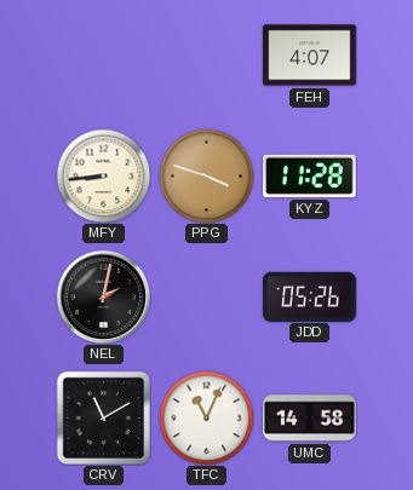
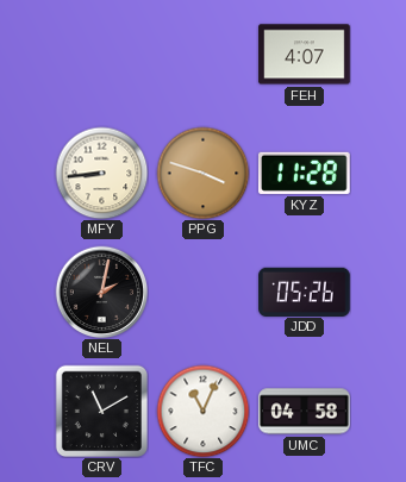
UMC: 14:58 -> 04:58 (305, 412)
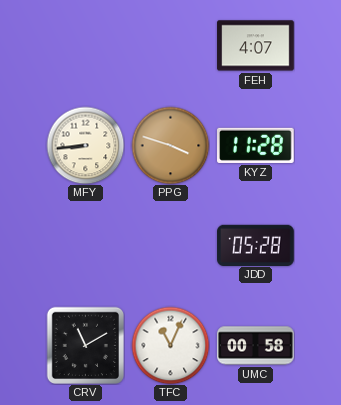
NEL: 2:02 -> none (101, 292)
JDD: 05:26 -> 05:28 (256, 245)
UMC: 04:58 -> 00:58 (256, 346)
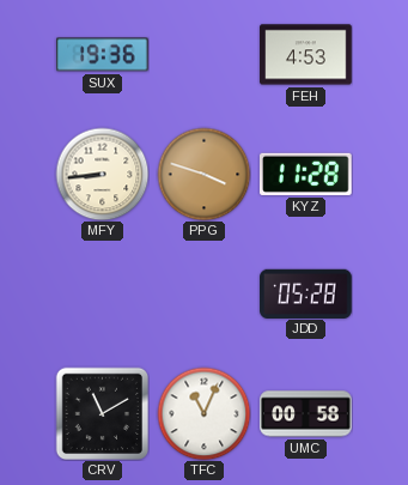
SUX: none -> 19:36 (103, 55)
FEH: 4:07 -> 4:53 (306, 55)
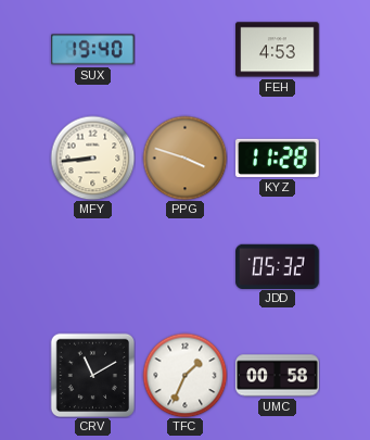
SUX: 19:36 -> 19:40 (93, 50)
JDD: 05:28 -> 05:32 (278, 266)
TFC: 11:04 -> 1:34 (184, 375)
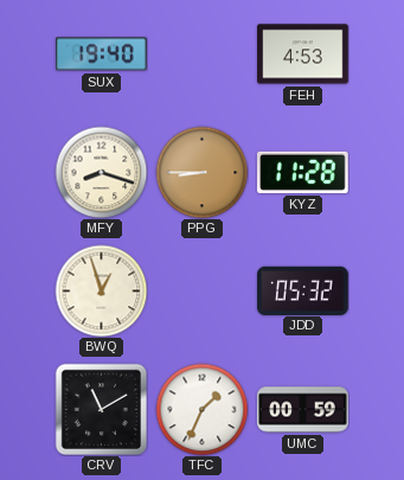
MFY: 8:44 -> 8:18 (101, 172)
PPG: 3:48 -> 8:45 (201, 172)
BWQ: none -> 12:57 (101, 290)
UMC: 00:58 -> 00:59 (303, 410)
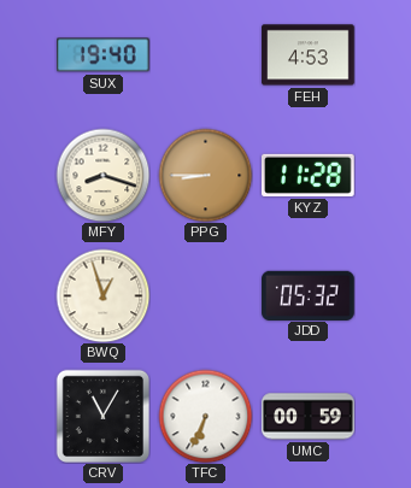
CRV: 11:10 -> 11:05 (102, 416)
TFC: 1:34 -> 6:34 (205, 416)
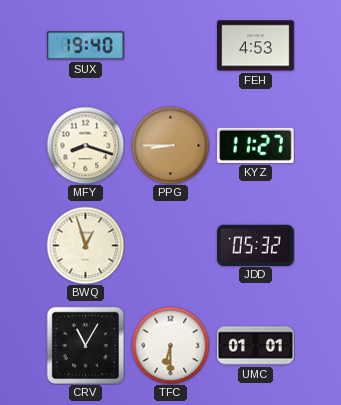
KYZ: 11:28 -> 11:27 (256, 145)
TFC: 6:34 -> 6:30 (170, 345)
UMC: 00:59 -> 01:01 (256, 346)
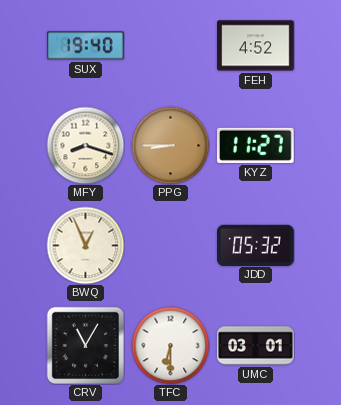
FEH: 4:53 -> 4:52 (256, 46)
BWQ: 12:57 -> 12:56 (85, 245)
UMC: 01:01 -> 03:01 (256, 346)
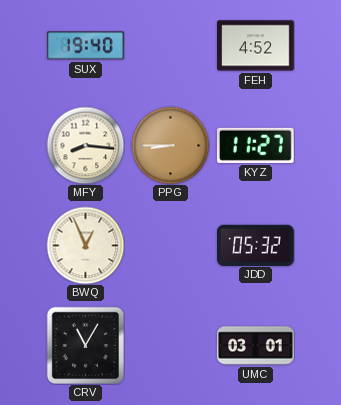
MFY: 8:18 -> 8:16 (85, 145)
TFC: 6:30 -> none (170, 345)
